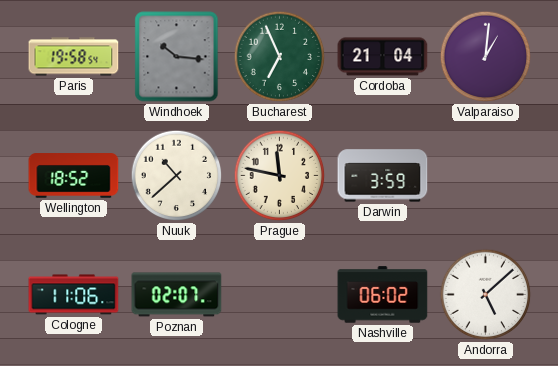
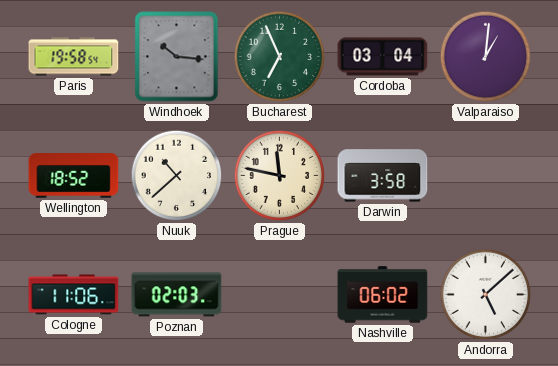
Cordoba: 21:04 -> 03:04 (383, 57)
Darwin: 3:59 -> 3:58 (383, 176)
Poznan: 02:07 -> 02:03 (177, 295)
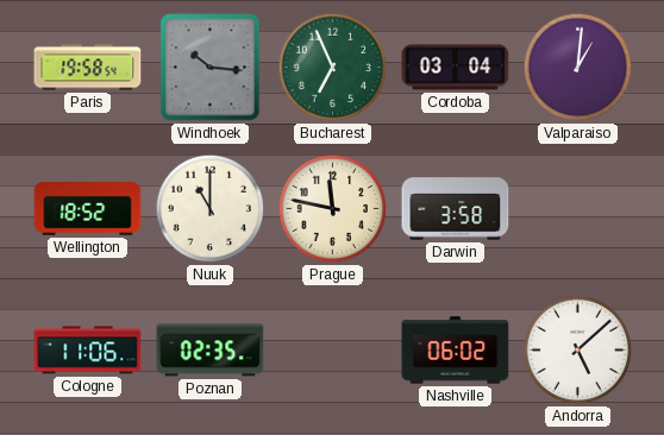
Nuuk: 10:38 -> 11:00 (211, 209)
Poznan: 02:03 -> 02:35 (211, 351)
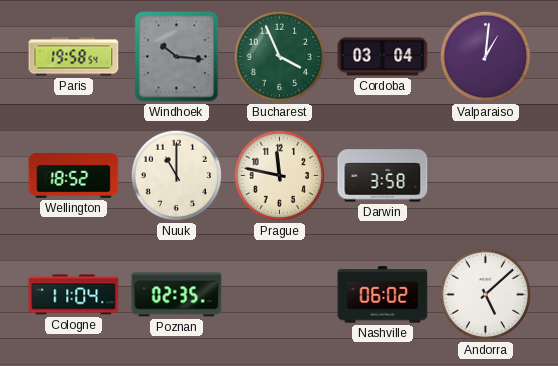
Bucharest: 6:56 -> 3:56 (280, 57)
Cologne: 11:06 -> 11:04 (74, 295)
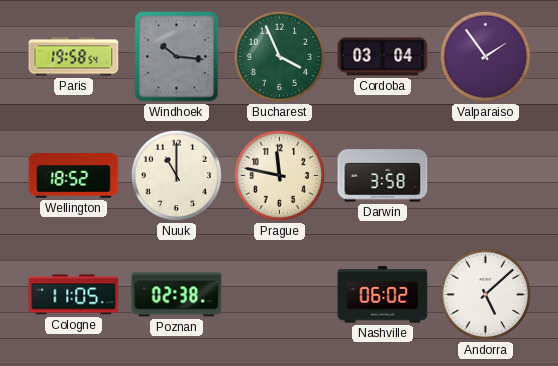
Valparaiso: 1:01 -> 1:54 (486, 57)
Cologne: 11:04 -> 11:05 (74, 295)
Poznan: 02:35 -> 02:38 (177, 295)
